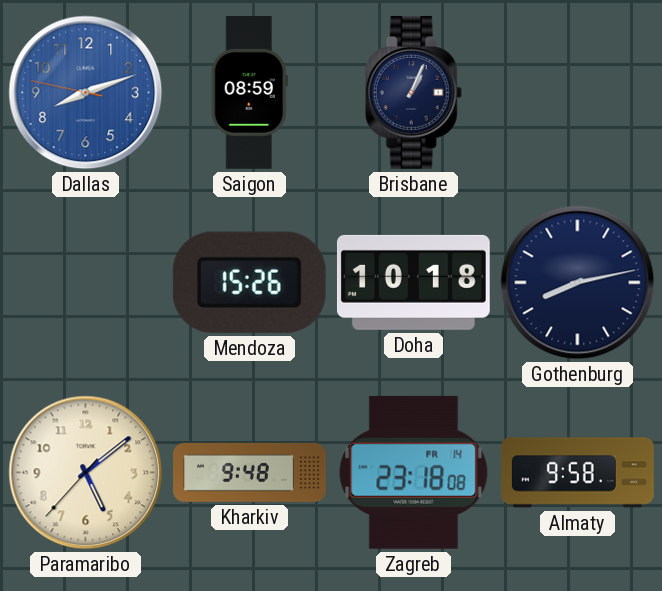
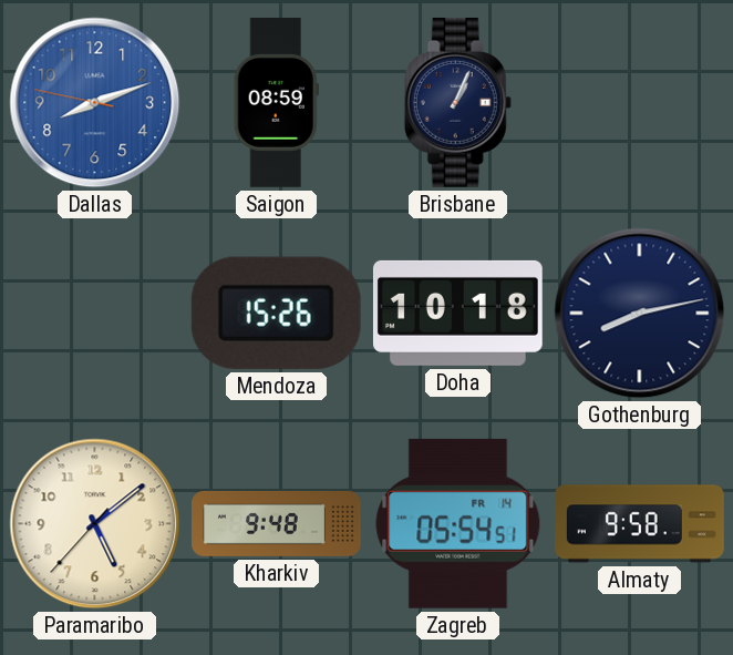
Zagreb: 23:18 -> 05:54 (458, 523)
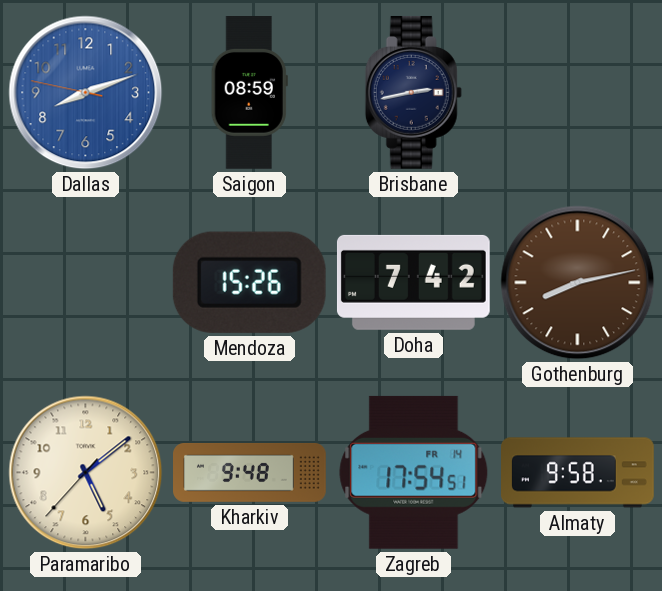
Brisbane: 1:04 -> 2:43 (413, 92)
Doha: 10:18 -> 7:42 (413, 282)
Gothenburg dial: navy -> brown (578, 283)
Zagreb: 05:54 -> 17:54 (414, 472)
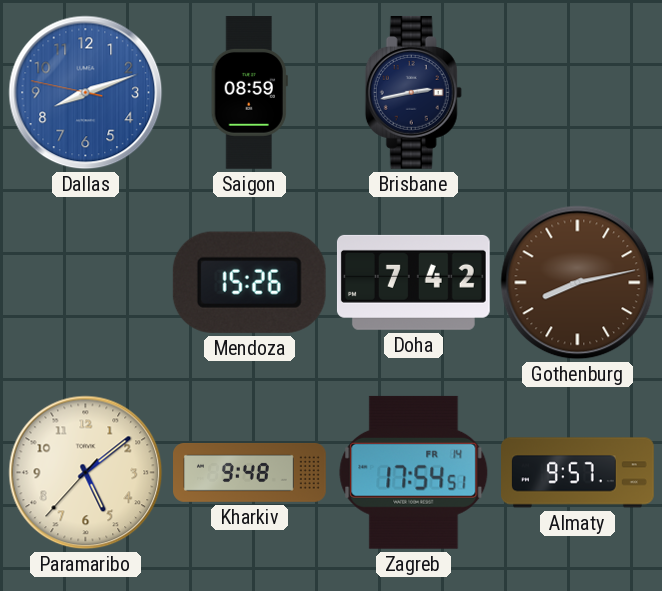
Almaty: 9:58 -> 9:57 (578, 473)
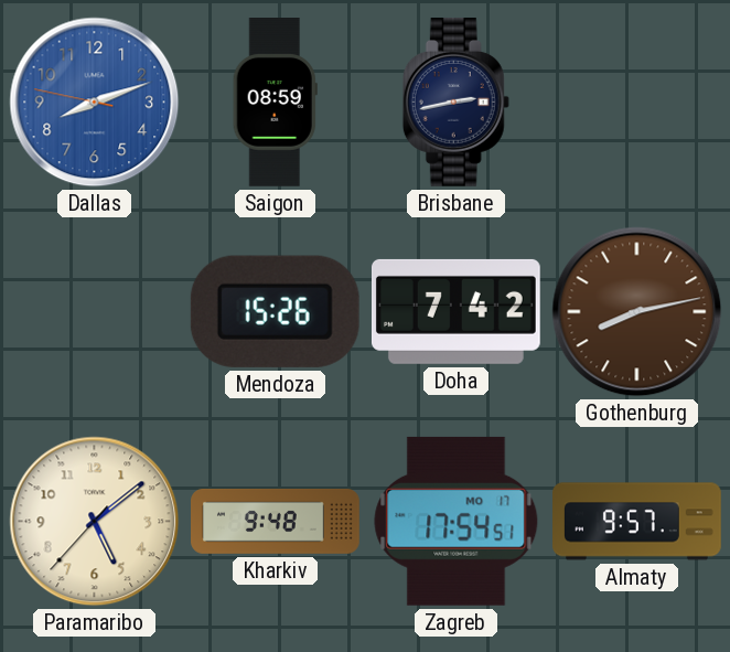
Zagreb date: FR 14 -> MO 17 (457, 521)
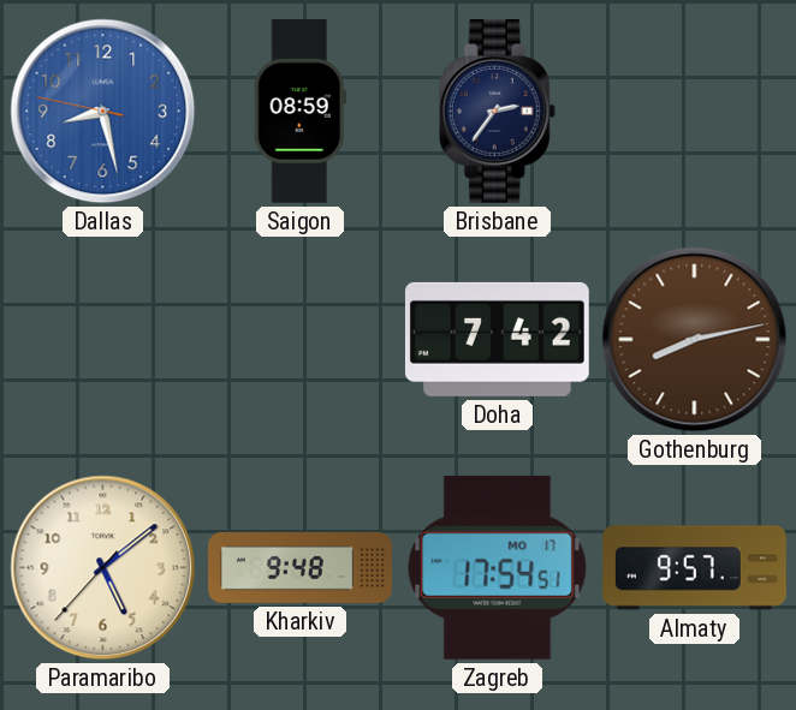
Dallas: 8:11 -> 8:27 (103, 112)
Brisbane: 2:43 -> 2:36 (497, 111)
Mendoza: 15:26 -> none (275, 311)
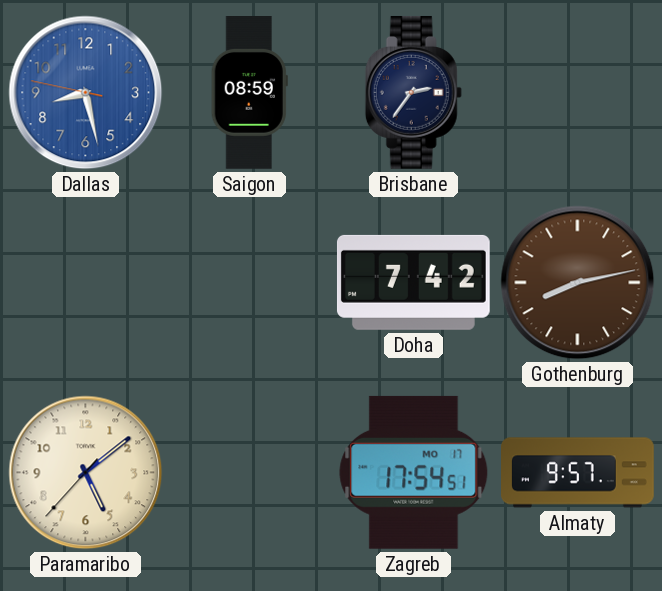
Kharkiv: 9:48 -> none (301, 568)
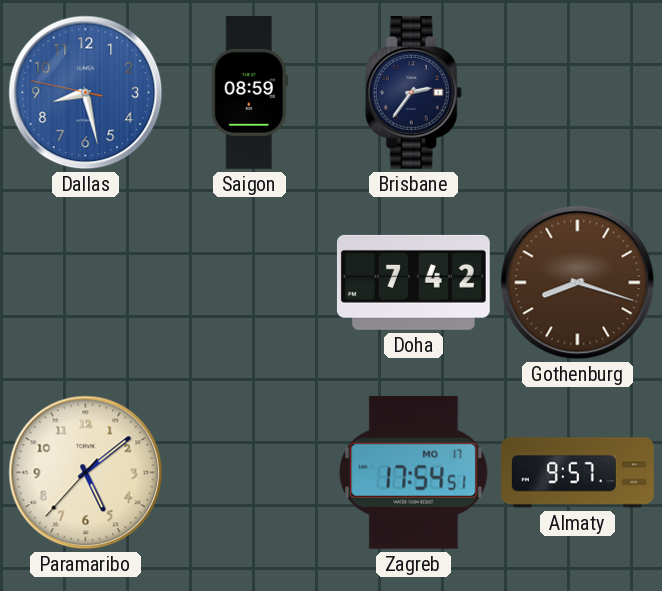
Gothenburg: 8:13 -> 8:18 (578, 283)
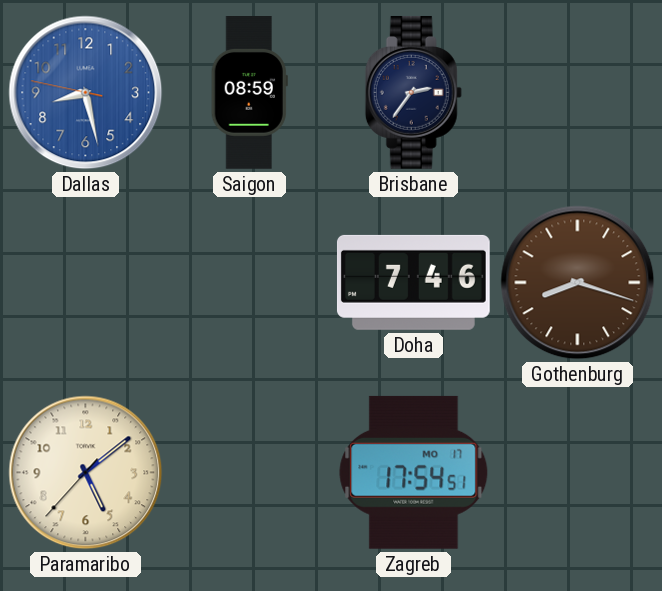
Doha: 7:42 -> 7:46 (413, 282)
Almaty: 9:57 -> none (578, 473)
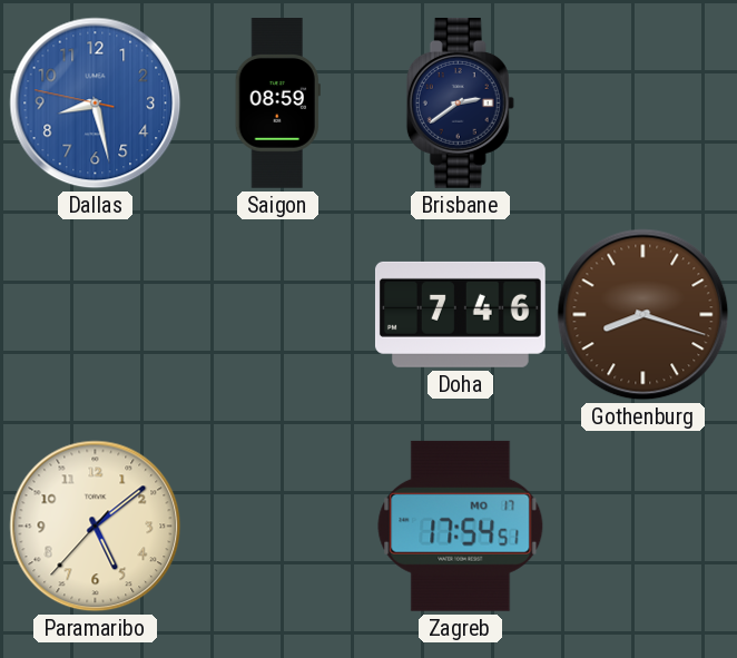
Brisbane: 2:36 -> 2:39 (460, 102)
